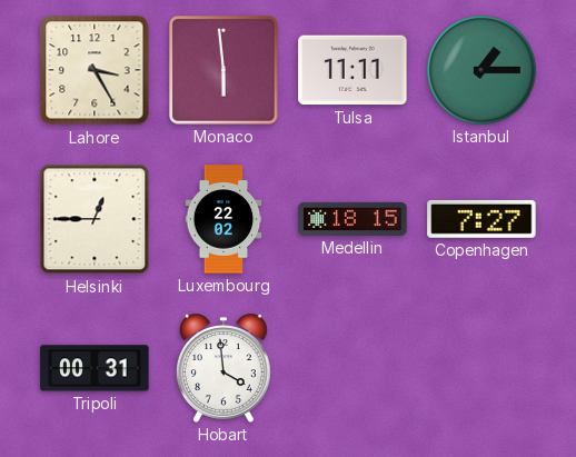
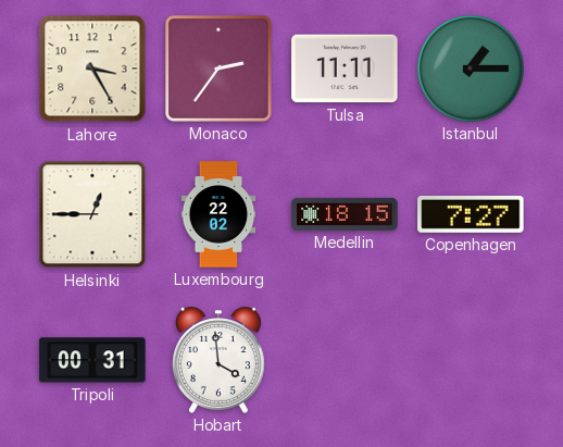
Monaco: 5:59 -> 2:36 (218, 69)
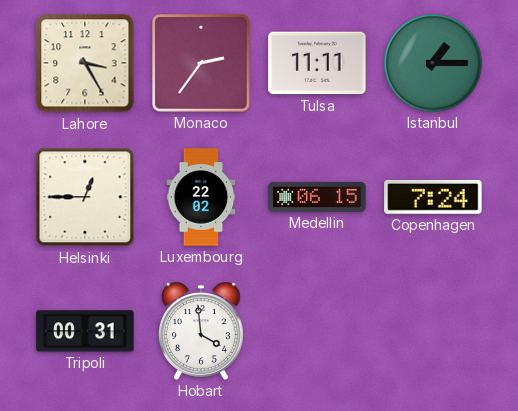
Medellin: 18:15 -> 06:15 (317, 197)
Copenhagen: 7:27 -> 7:24 (433, 197)
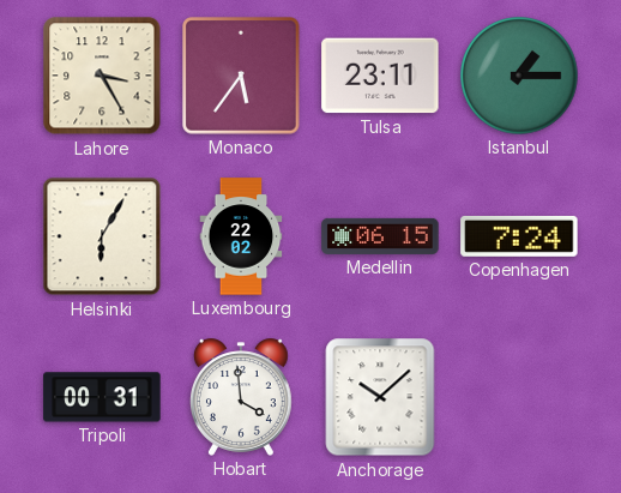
Monaco: 2:36 -> 5:36 (241, 76)
Tulsa: 11:11 -> 23:11 (380, 76)
Helsinki: 12:45 -> 6:05 (102, 236)
Anchorage: none -> 10:08 (380, 397)
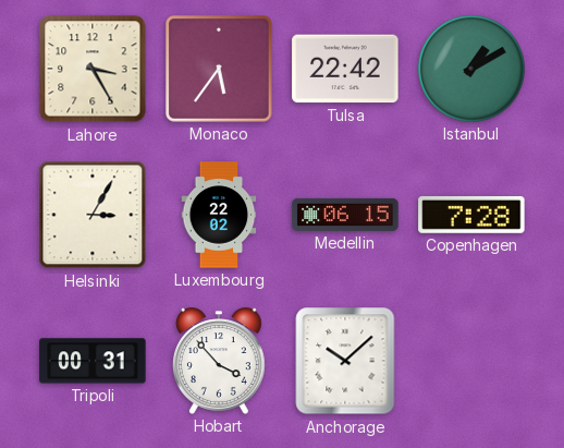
Tulsa: 23:11 -> 22:42 (345, 69)
Istanbul: 1:15 -> 1:10 (471, 69)
Helsinki: 6:05 -> 3:05 (93, 215)
Copenhagen: 7:24 -> 7:28 (471, 215)
Hobart: 3:59 -> 3:53 (219, 361)
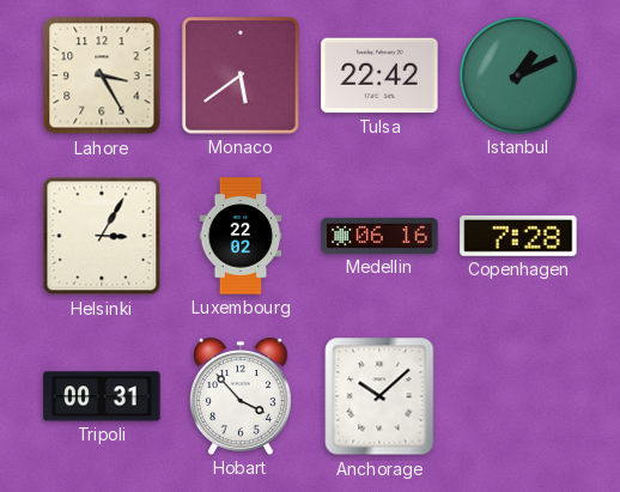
Monaco: 5:36 -> 5:39 (241, 75)
Istanbul: 1:10 -> 1:11 (518, 75)
Medellin: 06:15 -> 06:16 (379, 236)
